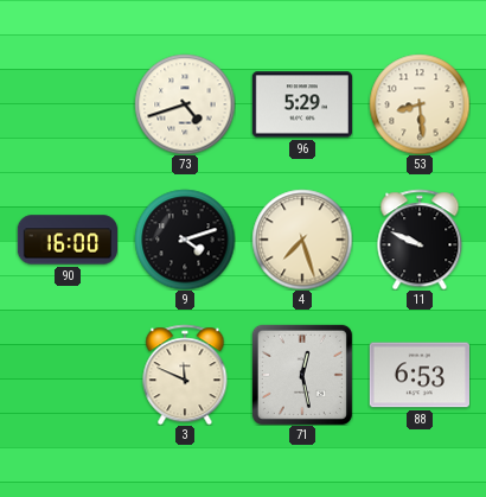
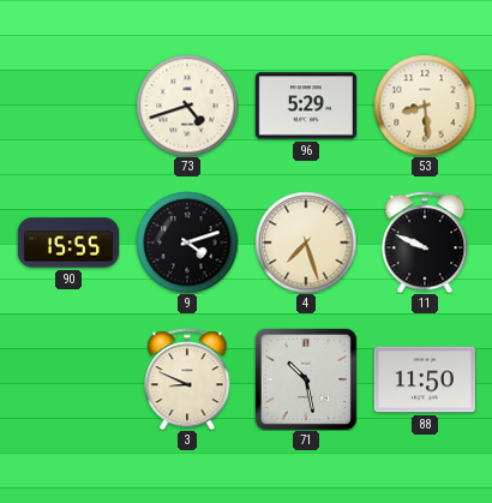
90: 16:00 -> 15:55 (67, 242)
3: 11:49 -> 8:49 (187, 379)
71: 12:28 -> 10:28 (306, 379)
88: 6:53 -> 11:50 (424, 379)
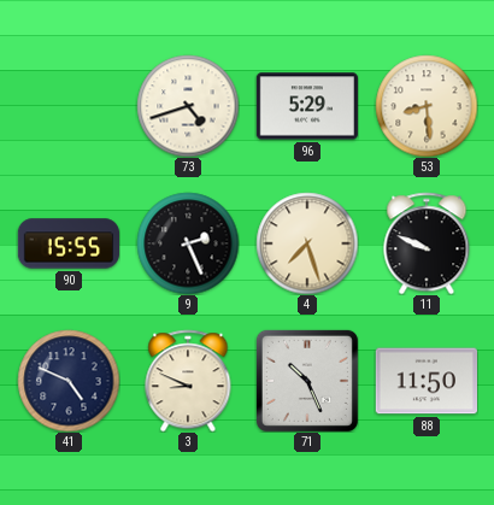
9: 4:12 -> 2:26 (188, 243)
41: none -> 4:49 (69, 381)
71: 10:28 -> 10:26 (307, 381)
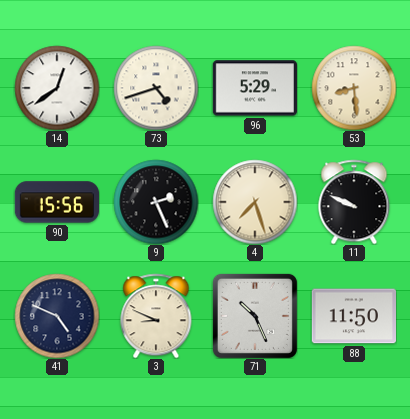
14: none -> 12:39 (57, 88)
90: 15:55 -> 15:56 (56, 202)
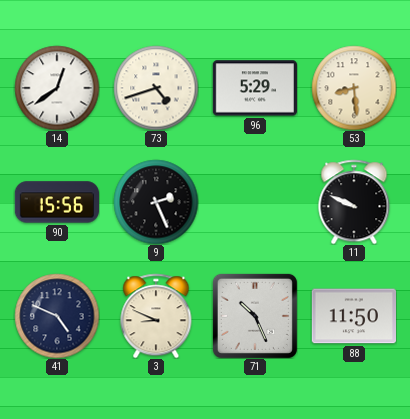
4: 7:27 -> none (255, 202)
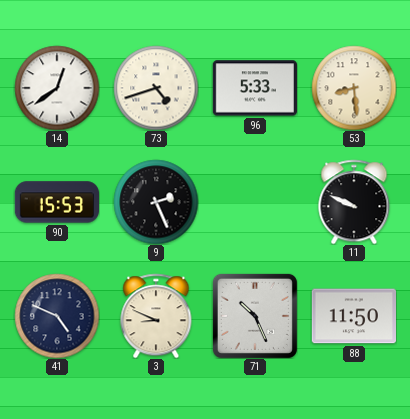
96: 5:29 -> 5:33 (255, 88)
90: 15:56 -> 15:53 (56, 202)
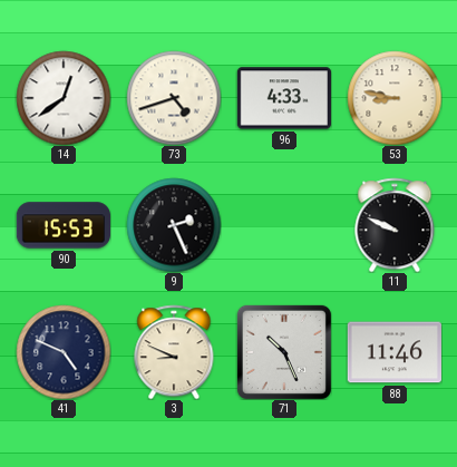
96: 5:33 -> 4:33 (284, 98)
53: 8:29 -> 8:47 (395, 98)
88: 11:50 -> 11:46 (393, 352)
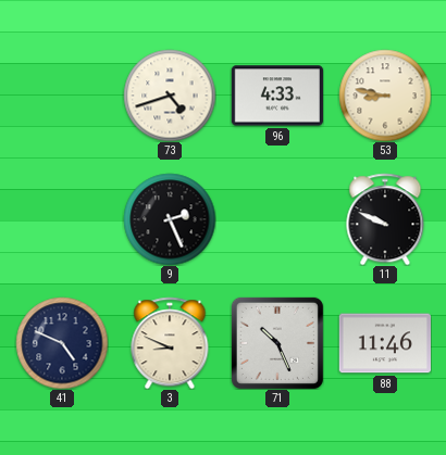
14: 12:39 -> none (64, 98)
90: 15:53 -> none (62, 225)
